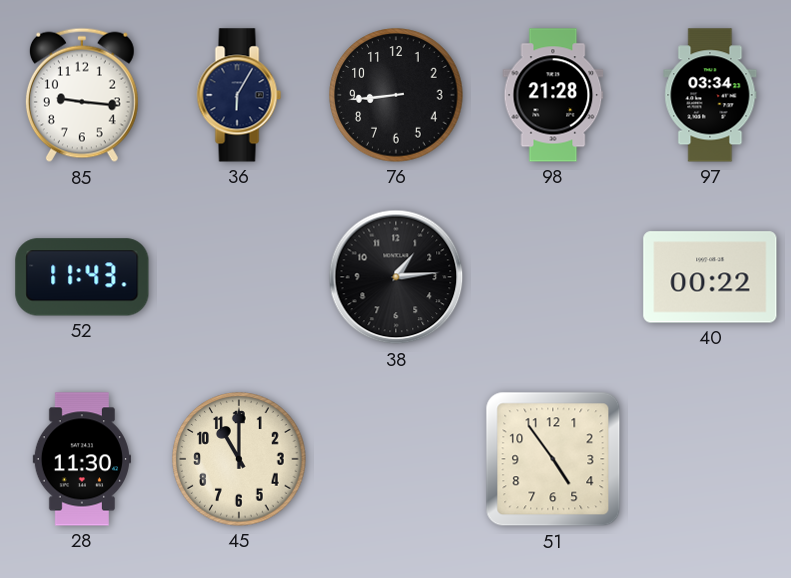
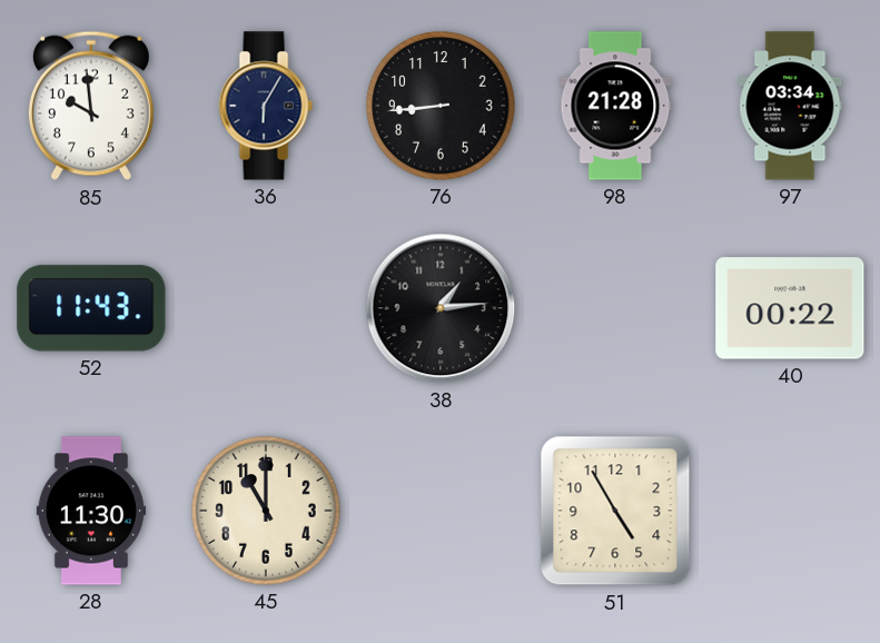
85: 9:16 -> 9:59 (91, 106)
51: 4:54 -> 4:55 (615, 511)
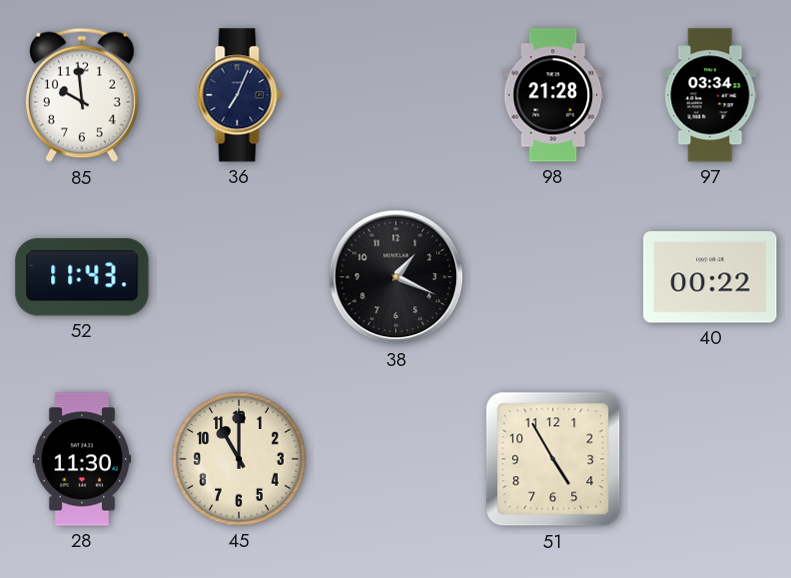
36: 6:05 -> 7:04 (239, 95)
76: 8:44 -> none (441, 106)
38: 1:14 -> 1:19 (396, 277)
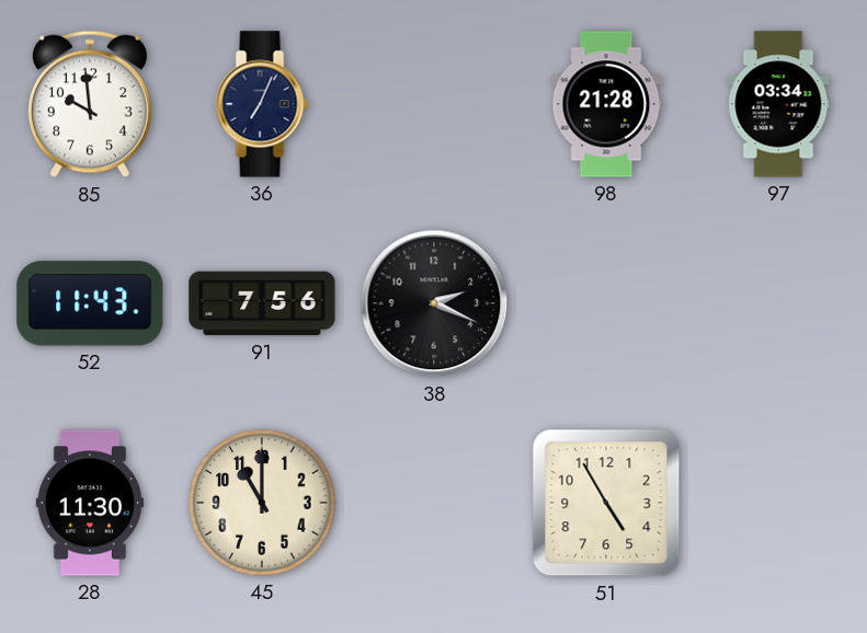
91: none -> 7:56 (262, 303)
38: 1:19 -> 2:19 (434, 303)
40: 00:22 -> none (710, 277)
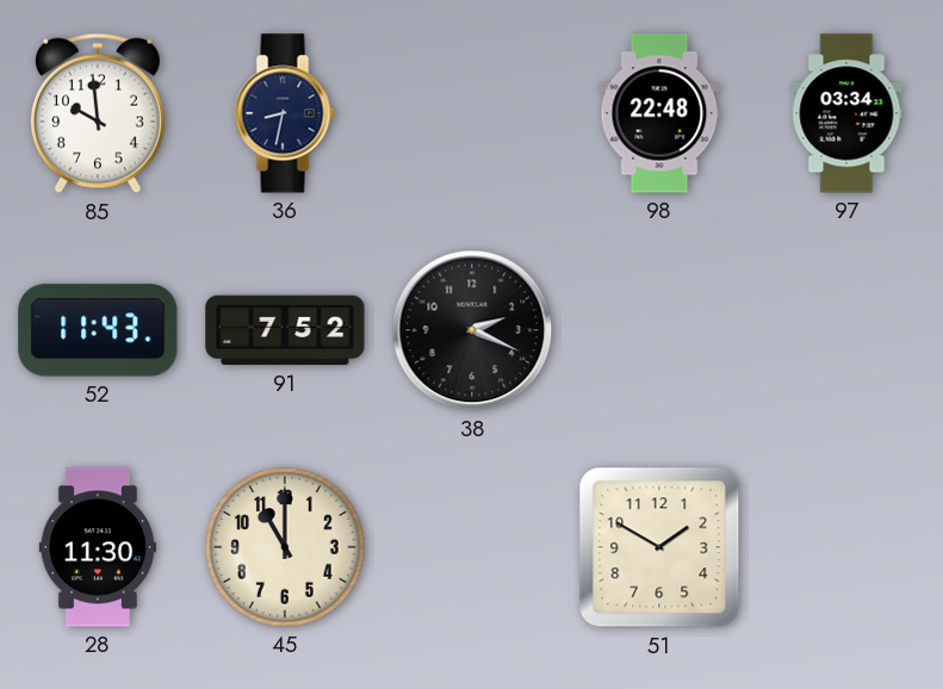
36: 7:04 -> 8:32 (285, 113)
98: 21:28 -> 22:48 (659, 113)
91: 7:56 -> 7:52 (285, 330)
51: 4:55 -> 1:50 (659, 547)
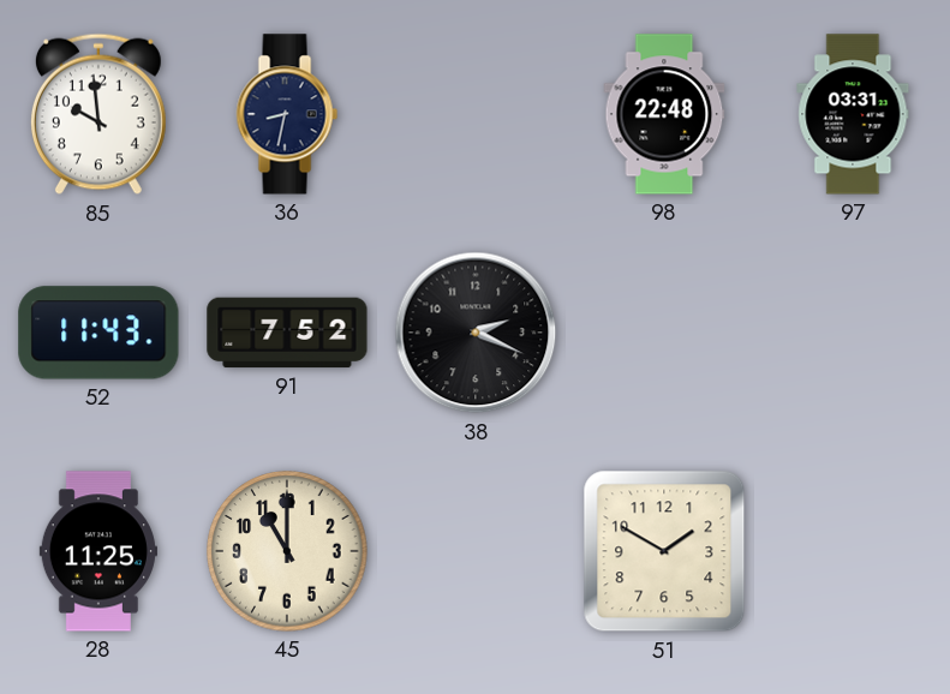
97: 03:34 -> 03:31 (853, 114)
28: 11:30 -> 11:25 (98, 551)
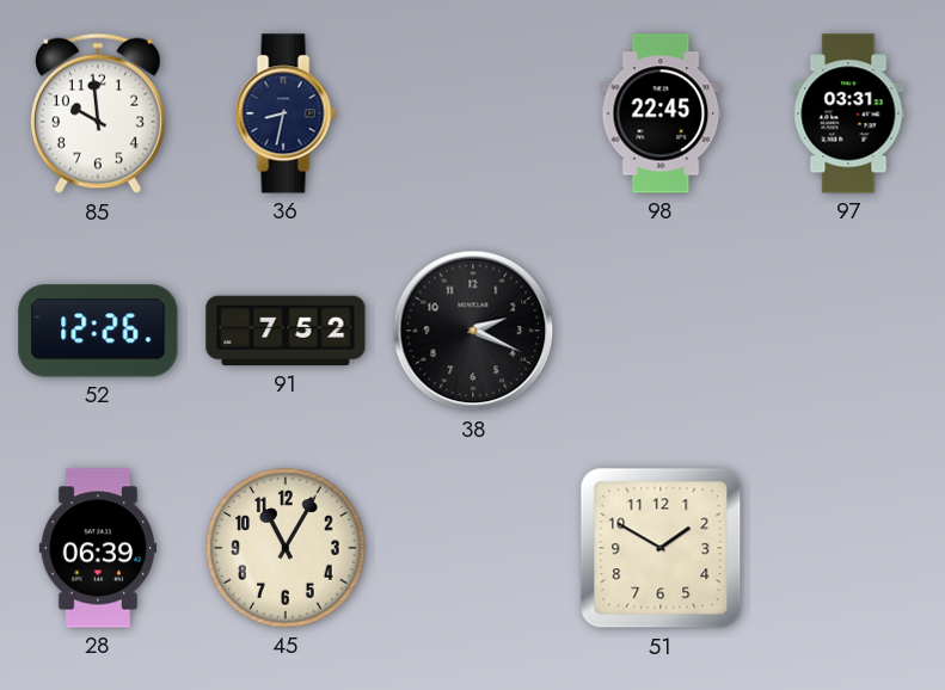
98: 22:48 -> 22:45 (661, 113)
52: 11:43 -> 12:26 (98, 331)
28: 11:25 -> 06:39 (98, 548)
45: 11:00 -> 11:05 (286, 548)
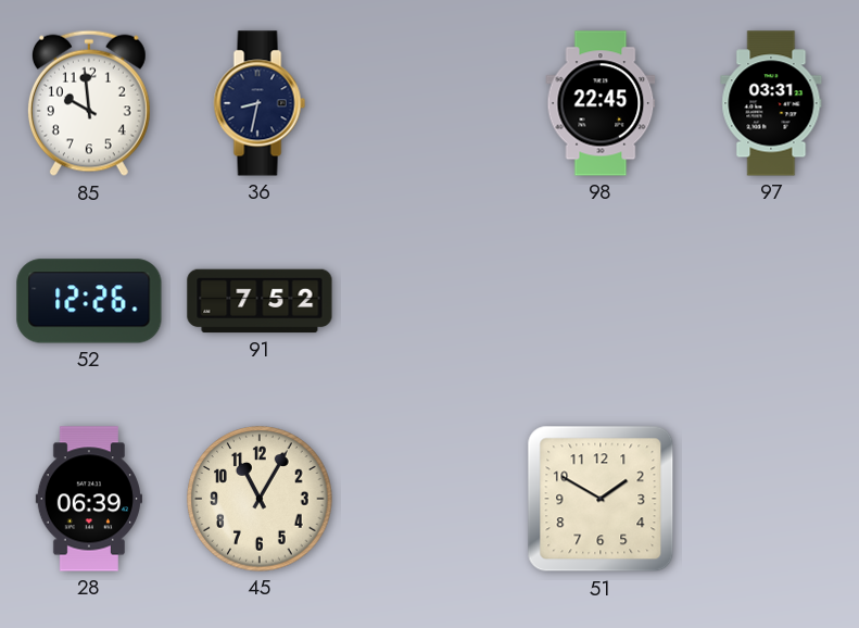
38: 2:19 -> none (473, 331)
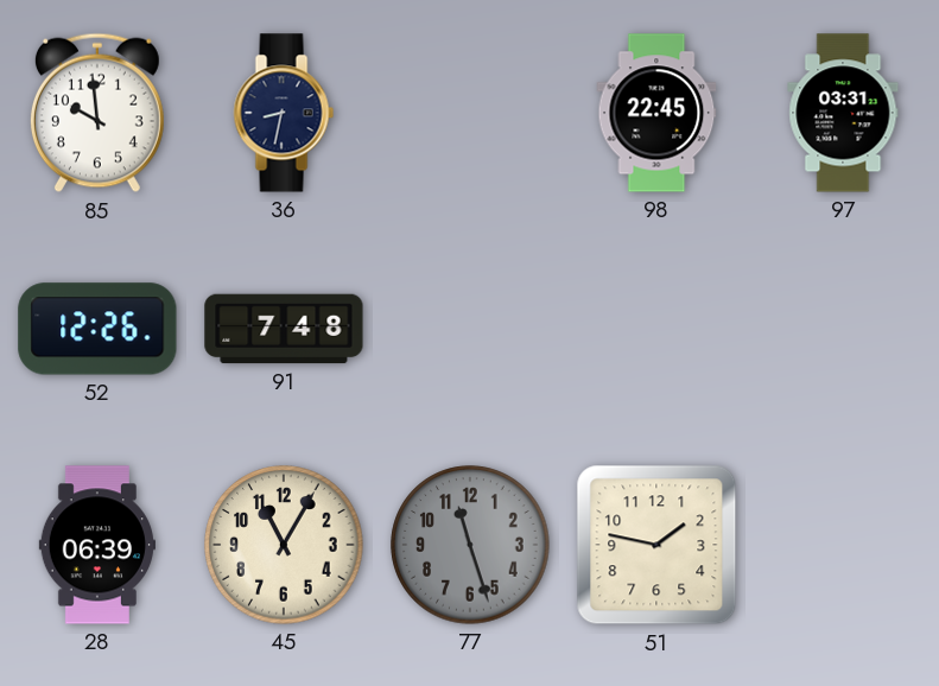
91: 7:52 -> 7:48 (284, 329)
77: none -> 11:27 (470, 545)
51: 1:50 -> 1:47 (656, 545)
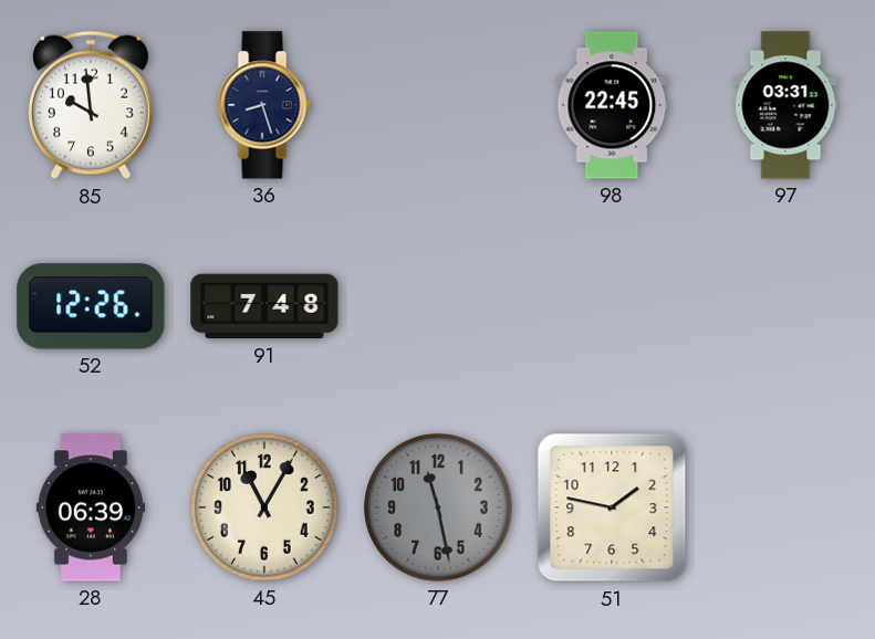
36: 8:32 -> 8:27 (264, 105)
77: 11:27 -> 11:28 (438, 507)
